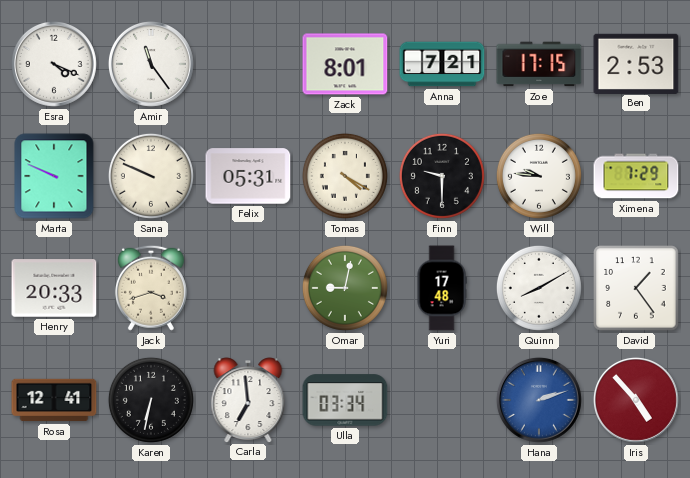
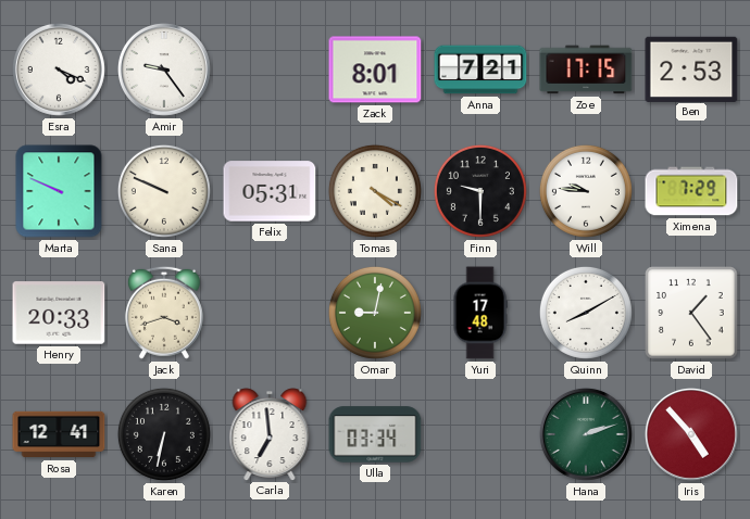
Amir: 11:24 -> 9:24 (164, 69)
Hana dial: blue -> green (586, 434)
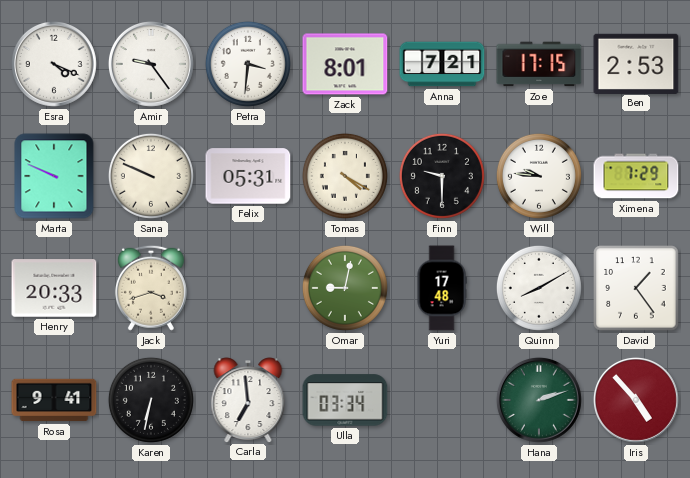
Petra: none -> 3:31 (248, 64)
Rosa: 12:41 -> 9:41 (54, 400)
